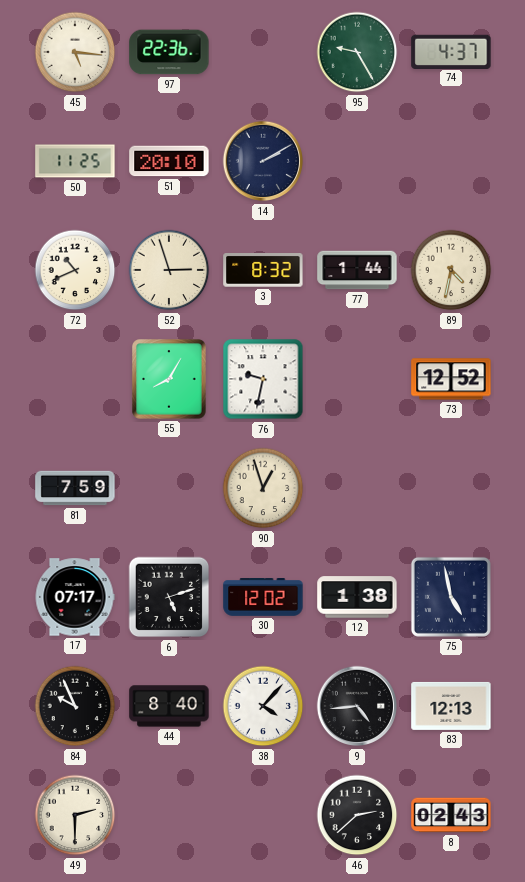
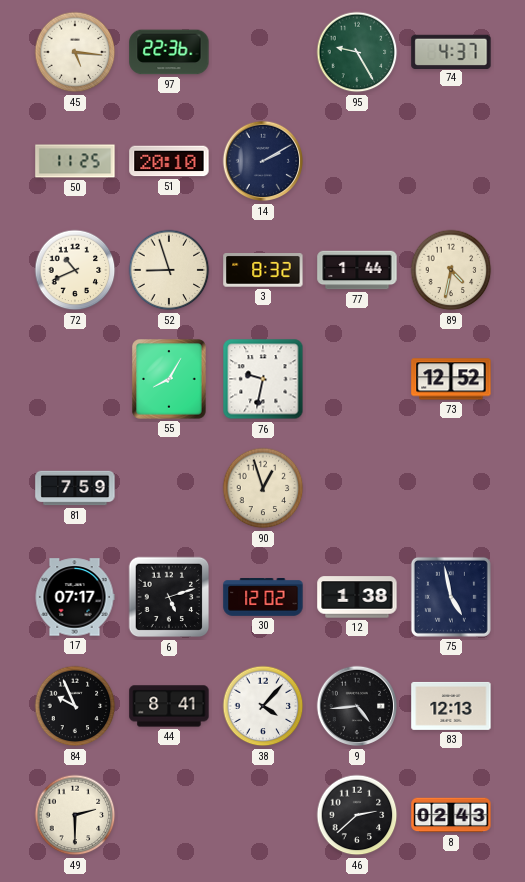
52: 2:57 -> 8:57 (169, 270)
44: 8:40 -> 8:41 (169, 706)
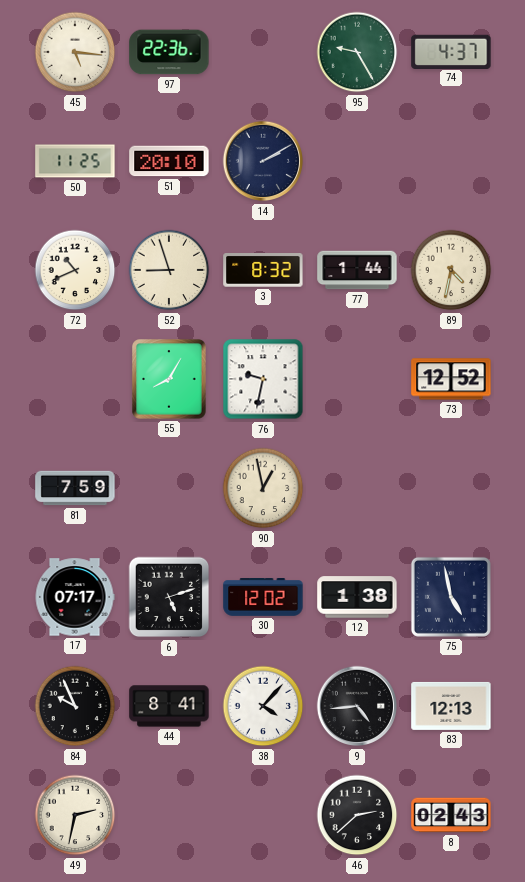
90: 12:57 -> 12:58 (263, 488)
49: 2:30 -> 2:32 (75, 815)
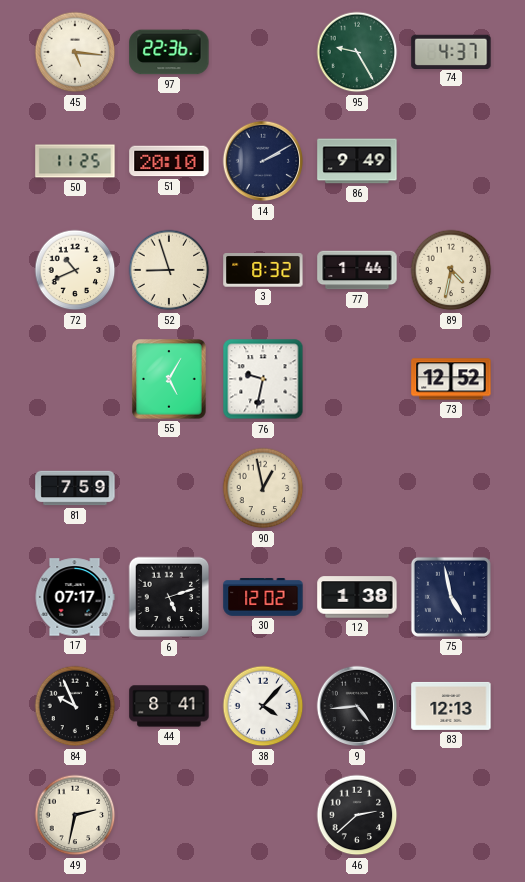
86: none -> 9:49 (357, 161)
55: 8:05 -> 5:05 (170, 380)
8: 02:43 -> none (451, 815)
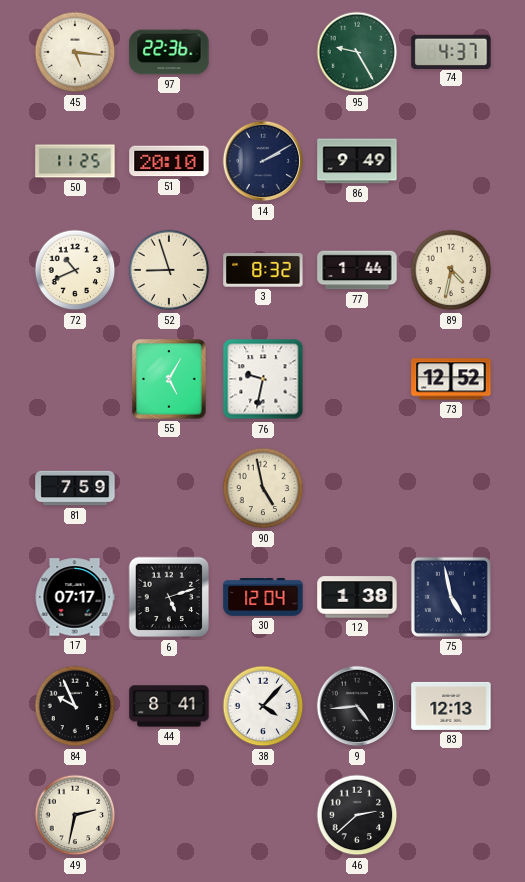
90: 12:58 -> 4:58 (263, 488)
30: 12:02 -> 12:04 (263, 598)
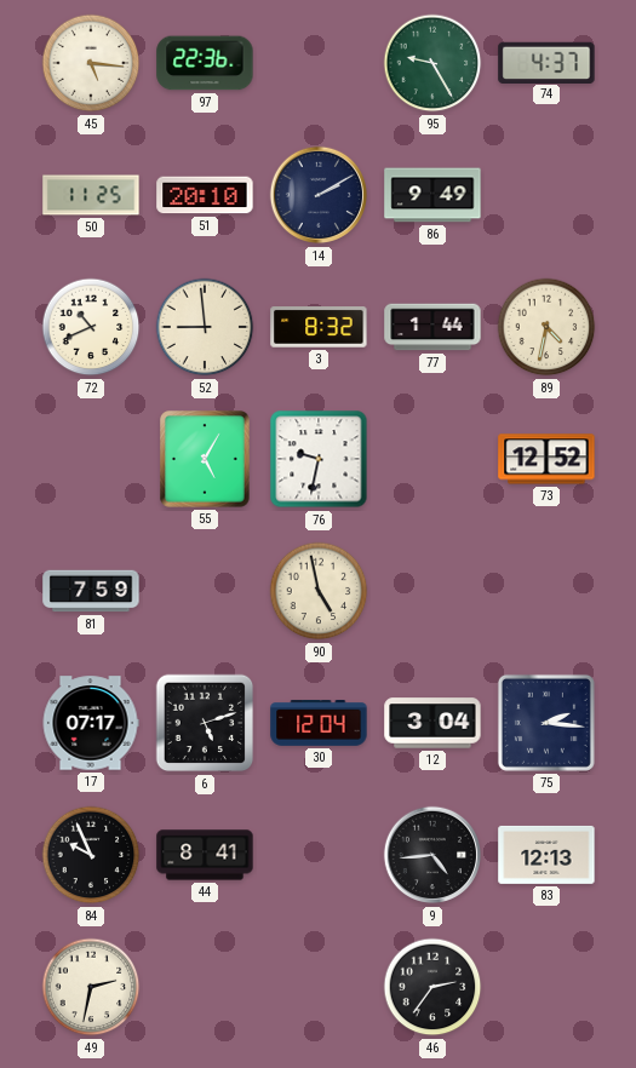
52: 8:57 -> 8:59 (205, 327)
12: 1:38 -> 3:04 (432, 723)
75: 4:58 -> 2:16 (546, 723)
38: 4:07 -> none (263, 706)
46: 2:38 -> 2:36 (432, 987)
